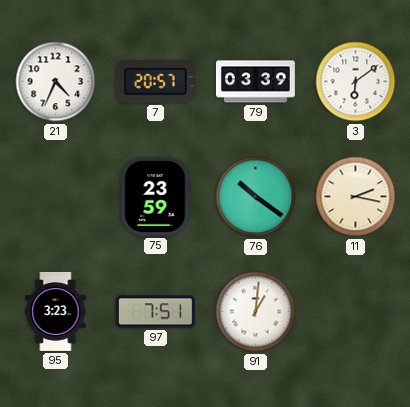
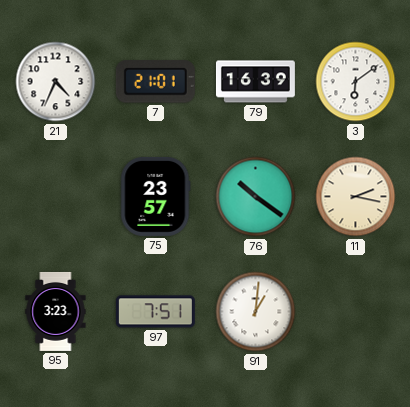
7: 20:57 -> 21:01 (155, 82)
79: 03:39 -> 16:39 (255, 82)
75: 23:59 -> 23:57 (156, 196)
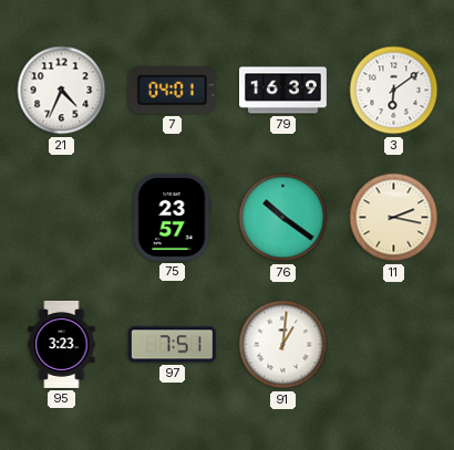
7: 21:01 -> 04:01 (172, 91)
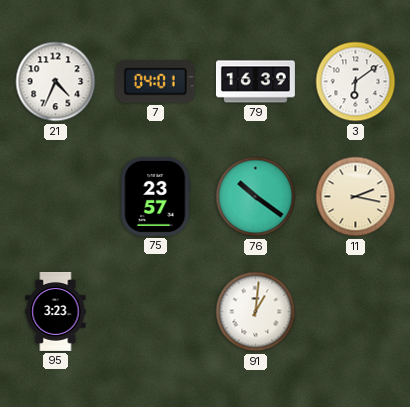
97: 7:51 -> none (172, 345)
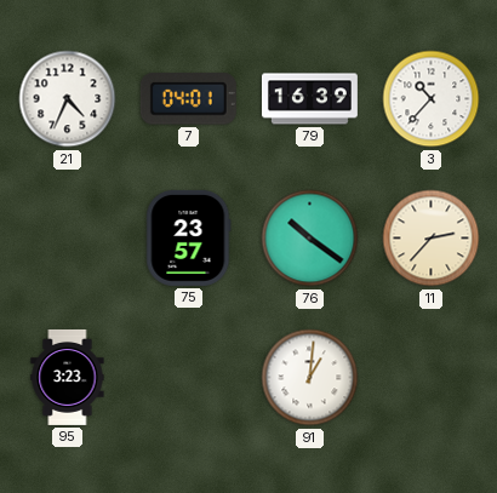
3: 6:09 -> 10:37 (432, 99)
11: 2:17 -> 2:37 (432, 239)
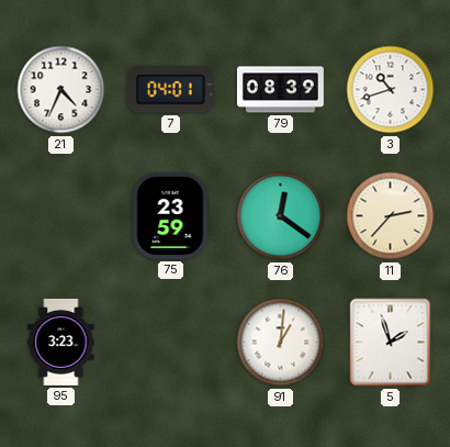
79: 16:39 -> 08:39 (280, 90)
3: 10:37 -> 10:42 (391, 90)
75: 23:57 -> 23:59 (171, 215)
76: 10:21 -> 12:21 (281, 216)
5: none -> 1:57 (391, 343)
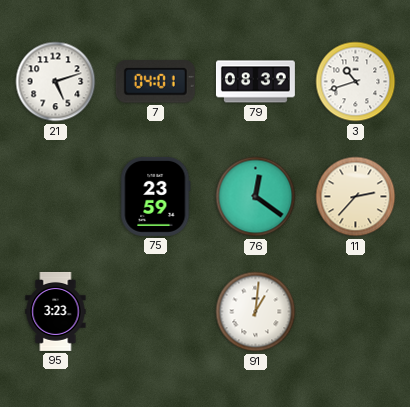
21: 4:34 -> 5:12 (56, 82)
5: 1:57 -> none (391, 343)
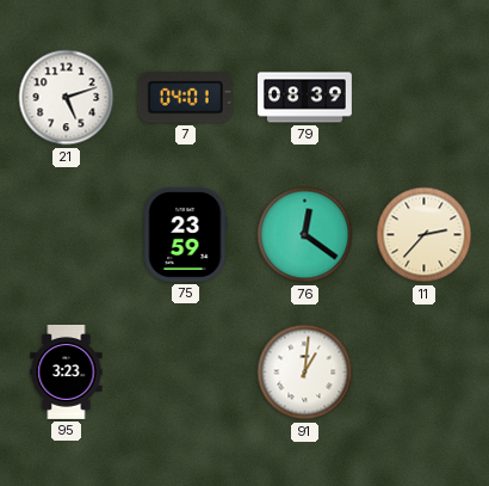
3: 10:42 -> none (356, 82)
